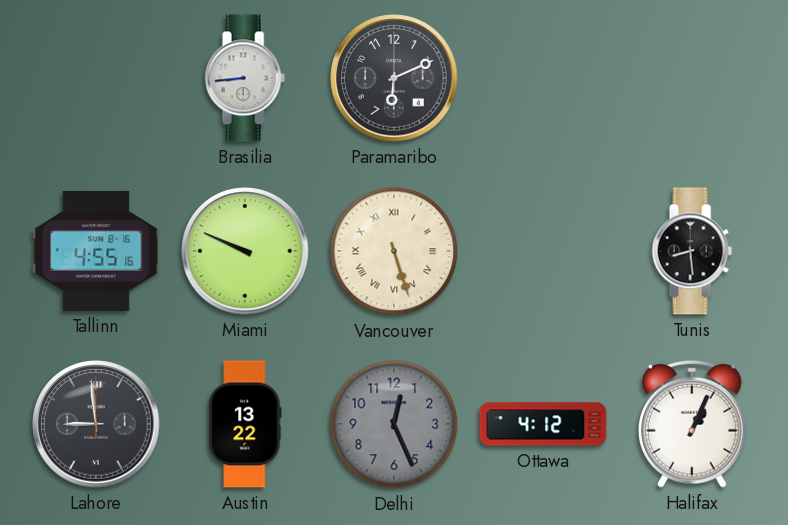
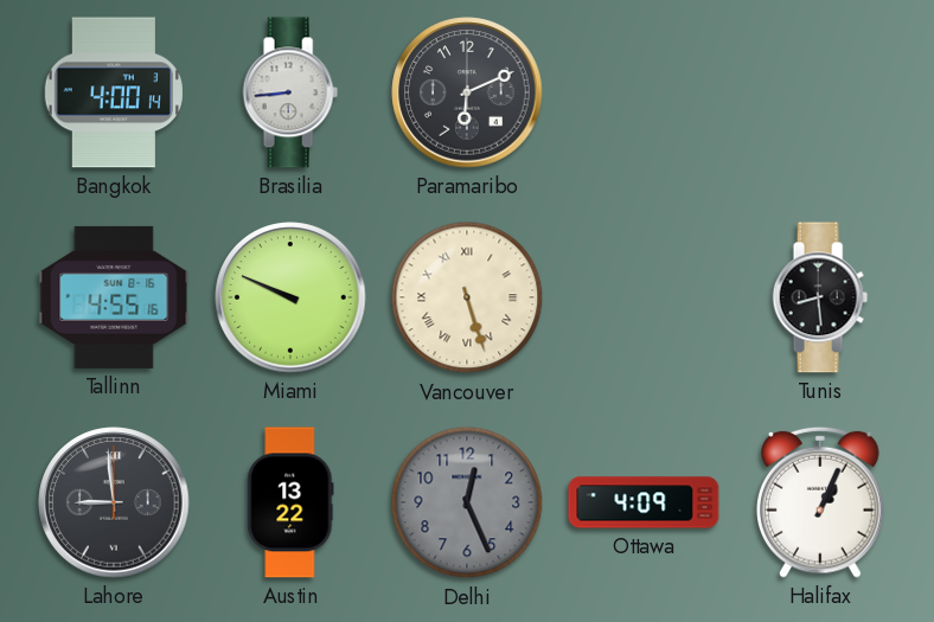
Bangkok: none -> 4:00 (114, 92)
Ottawa: 4:12 -> 4:09 (644, 502)
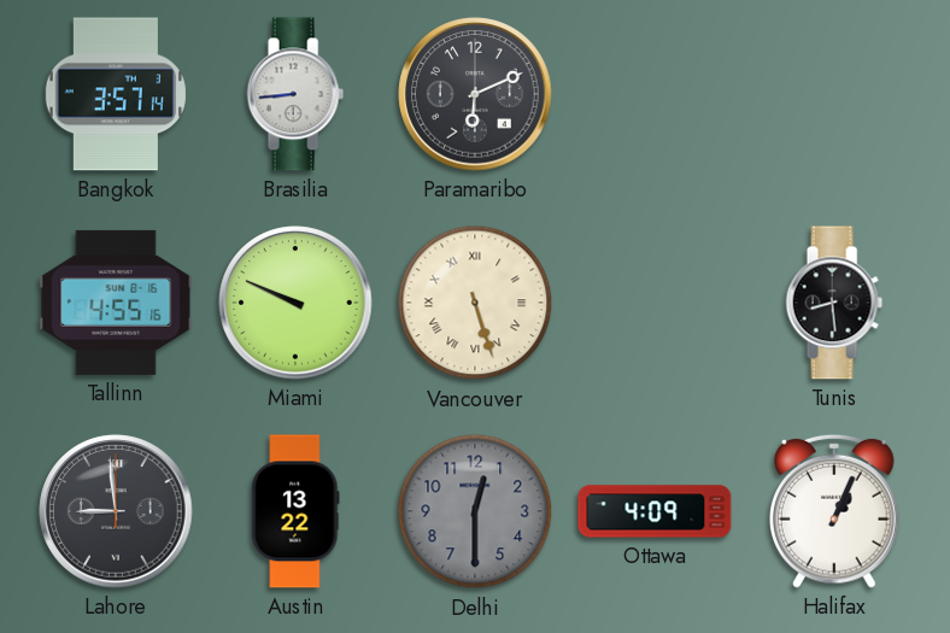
Bangkok: 4:00 -> 3:57 (116, 94)
Delhi: 12:26 -> 12:30 (475, 511)
